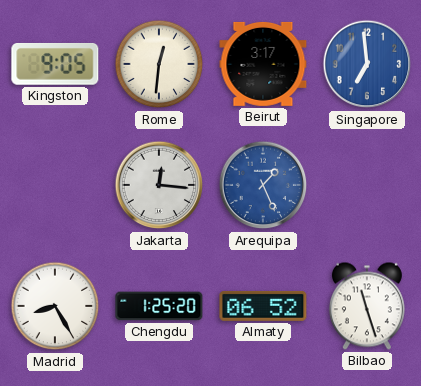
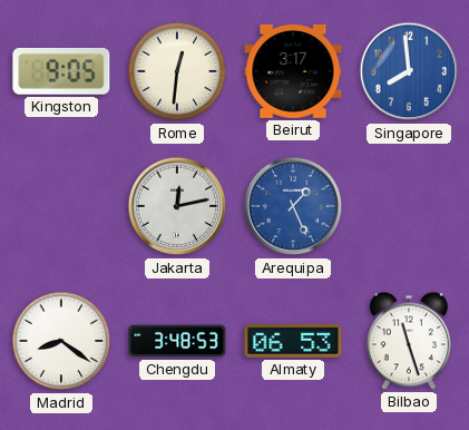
Singapore: 6:59 -> 7:59 (409, 71)
Jakarta: 12:16 -> 12:13 (177, 206)
Madrid: 8:25 -> 8:21 (61, 341)
Chengdu: 1:25 -> 3:48 (177, 341)
Almaty: 06:52 -> 06:53 (293, 341)
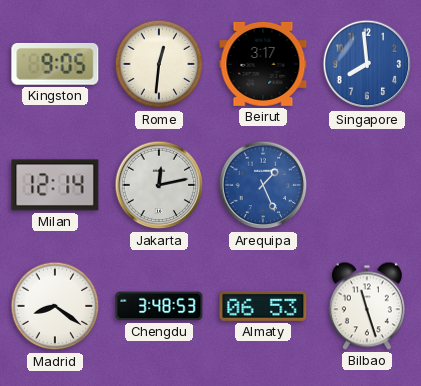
Milan: none -> 12:14 (55, 185)
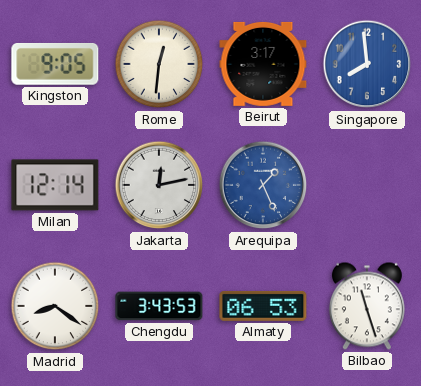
Chengdu: 3:48 -> 3:43 (159, 306)
